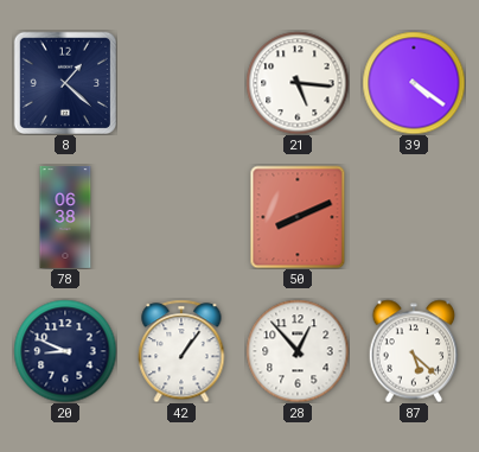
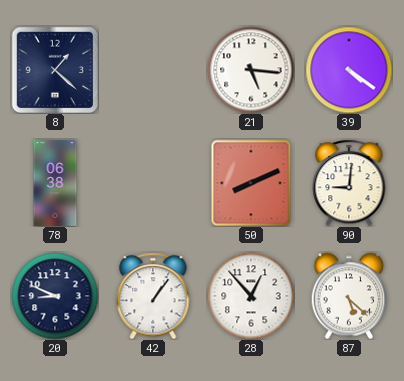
90: none -> 9:01 (349, 183)
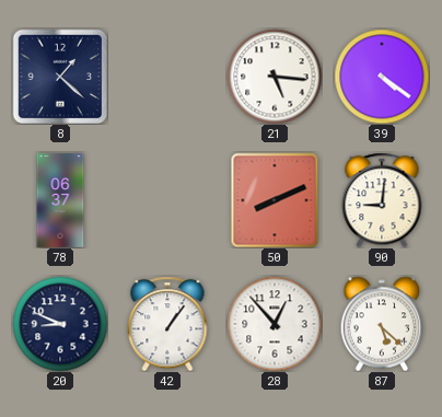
78: 06:38 -> 06:37 (60, 200)
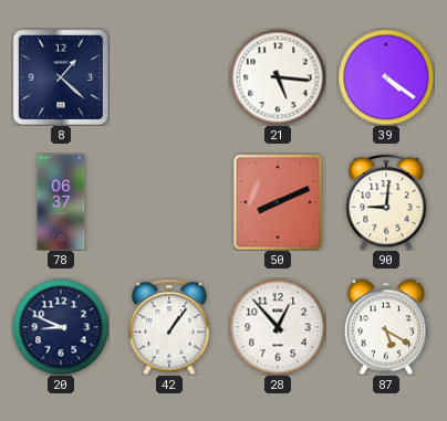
87: 5:22 -> 5:20 (386, 327)
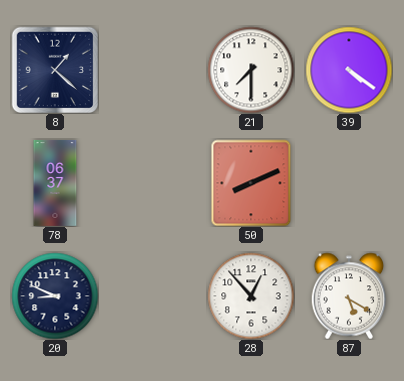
21: 5:16 -> 7:30 (251, 70)
90: 9:01 -> none (386, 202)
42: 1:06 -> none (169, 327)
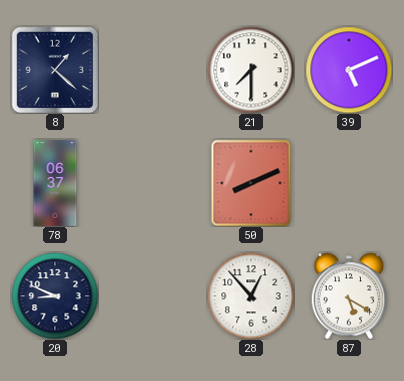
39: 4:21 -> 5:11 (349, 70)
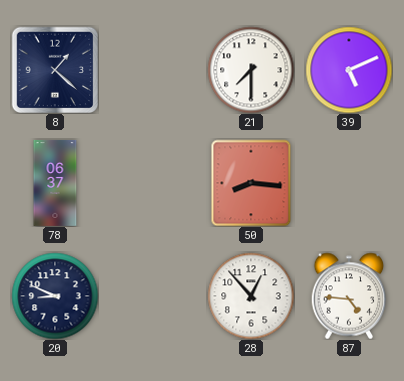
50: 8:11 -> 8:16 (251, 183)
87: 5:20 -> 4:46 (349, 296)
